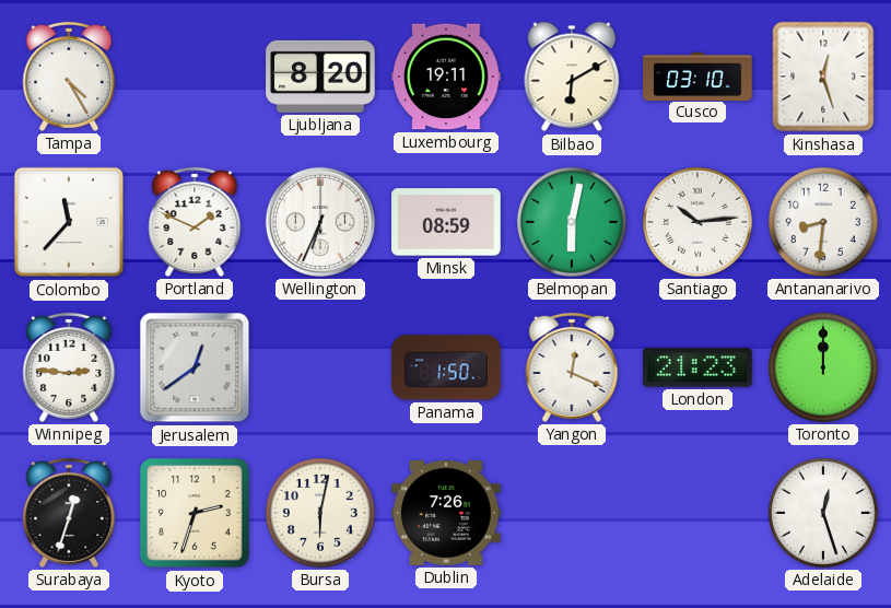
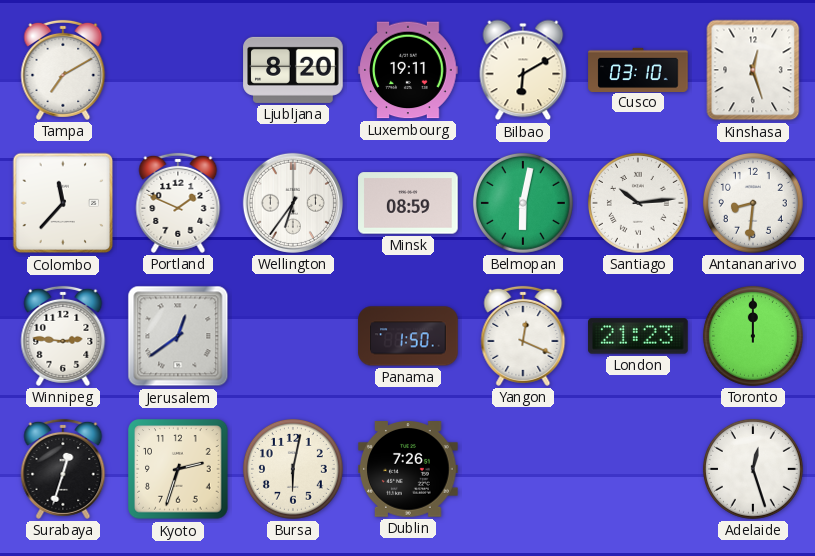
Tampa: 4:25 -> 7:10 (63, 70)
Wellington: 6:34 -> 6:36 (293, 203)
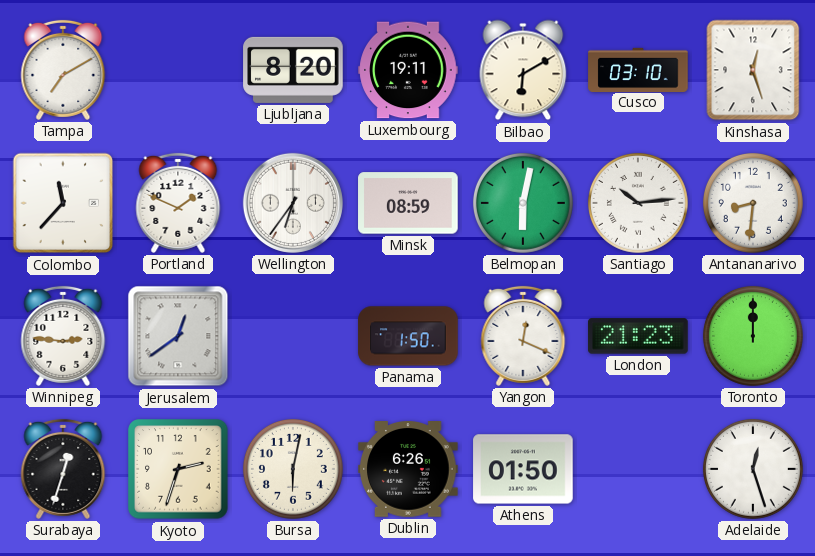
Dublin: 7:26 -> 6:26 (408, 470)
Athens: none -> 01:50 (523, 469)
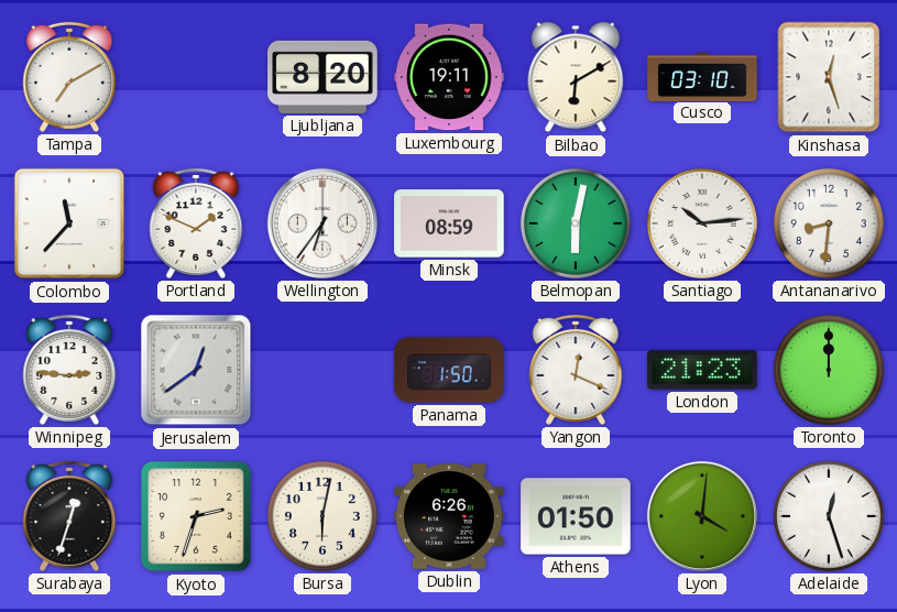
Lyon: none -> 4:01 (702, 516)
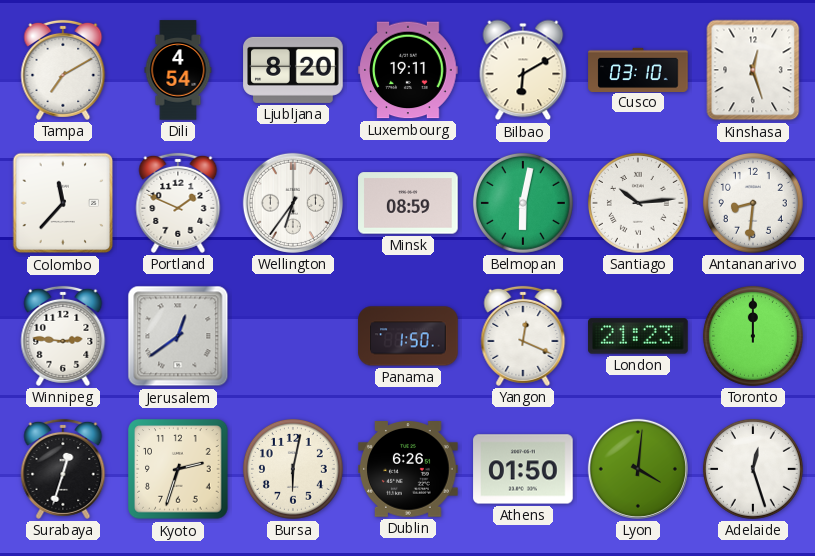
Dili: none -> 4:54 (178, 70)
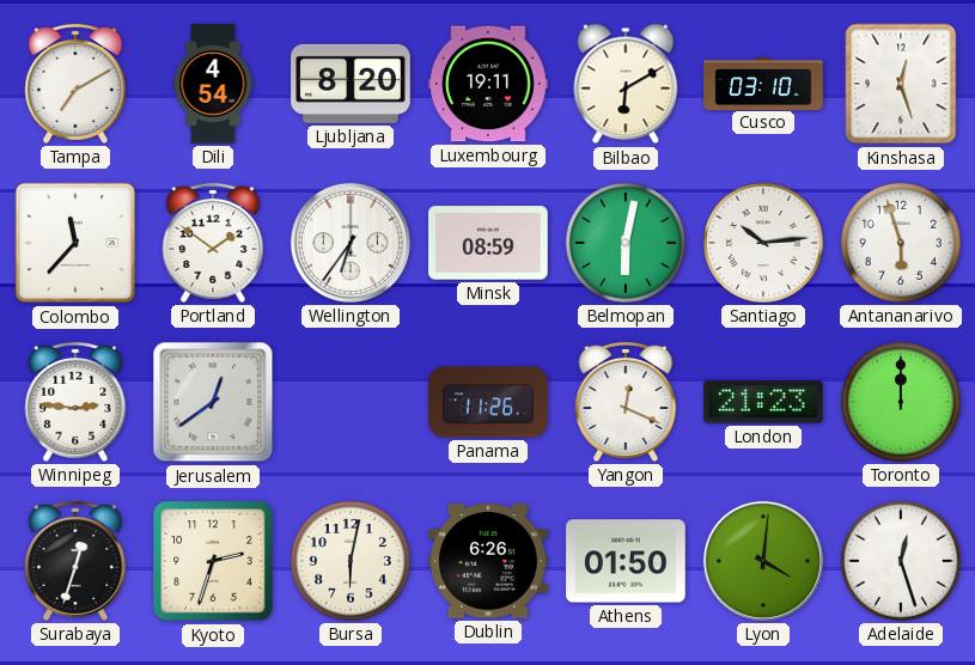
Portland: 1:49 -> 1:51 (213, 243)
Antananarivo: 8:31 -> 5:57 (901, 243)
Panama: 1:50 -> 11:26 (488, 402)
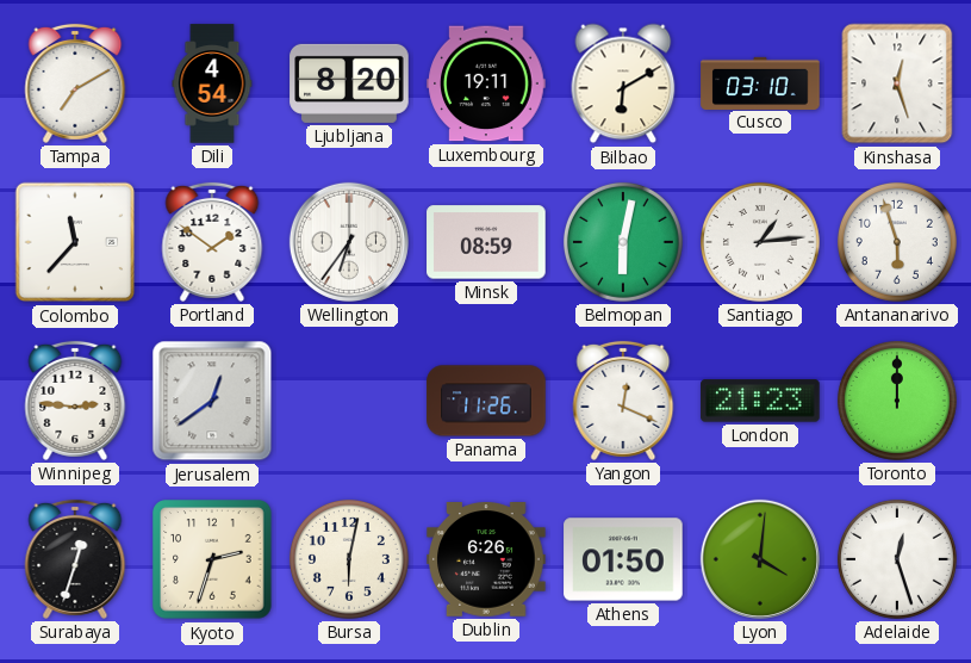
Santiago: 10:14 -> 1:14 (760, 242)
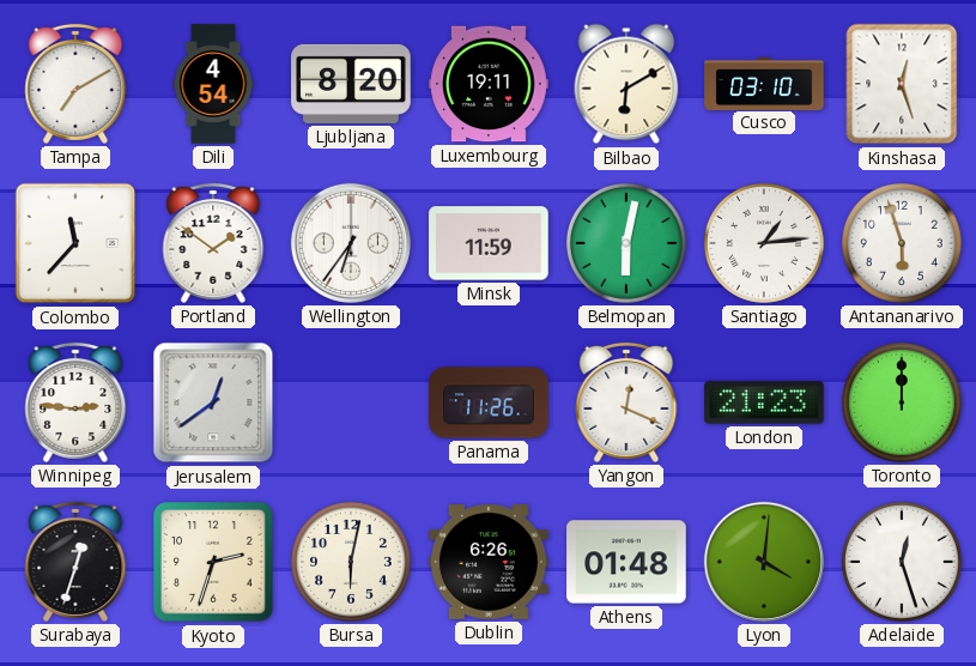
Minsk: 08:59 -> 11:59 (489, 243)
Athens: 01:50 -> 01:48 (626, 562)
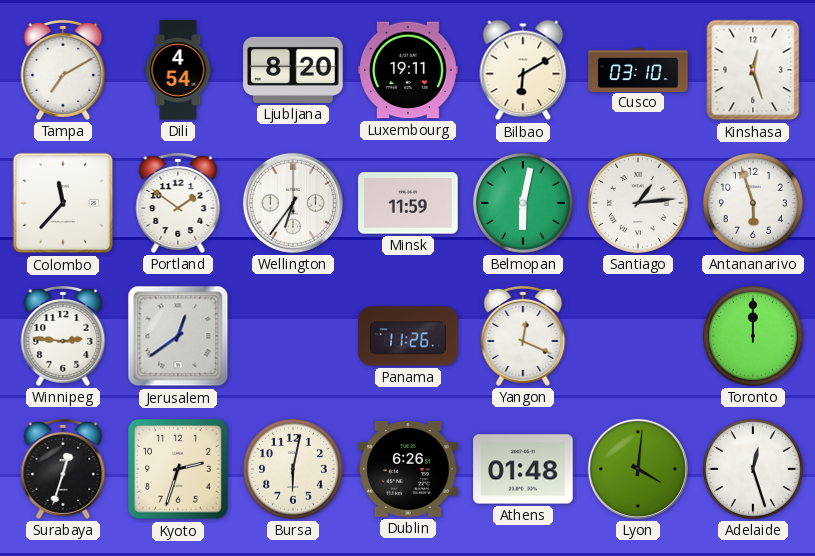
London: 21:23 -> none (764, 402)
